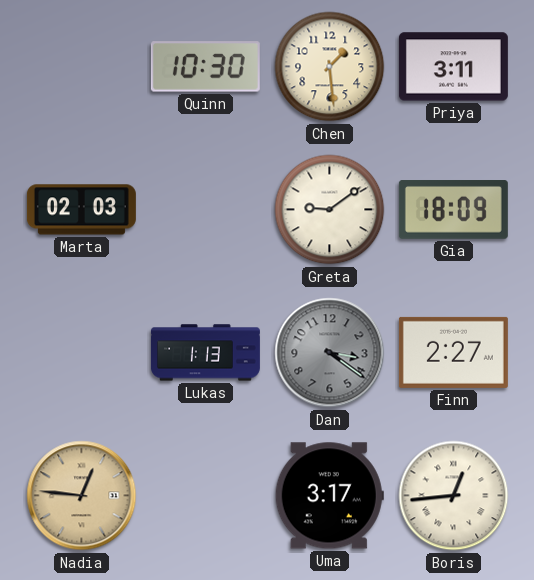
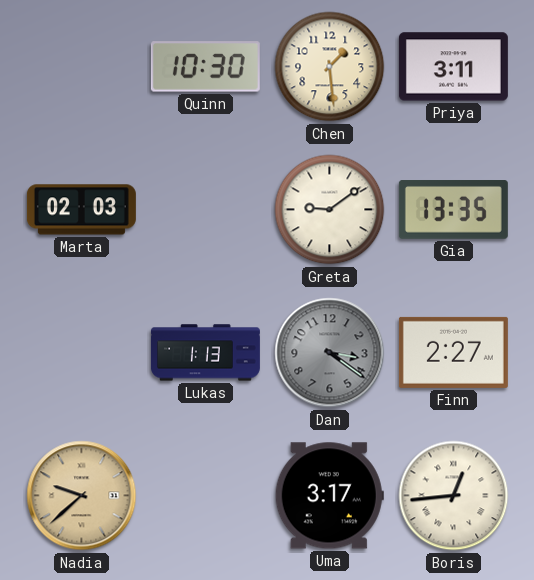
Gia: 18:09 -> 13:35 (453, 210)
Nadia: 12:46 -> 9:38 (82, 496)
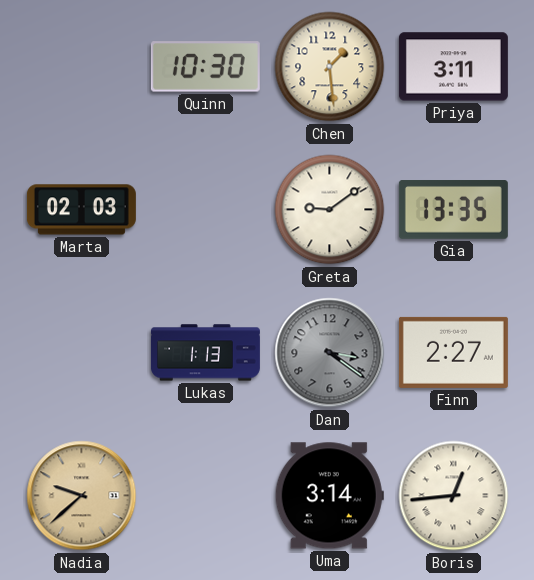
Uma: 3:17 -> 3:14 (329, 496)
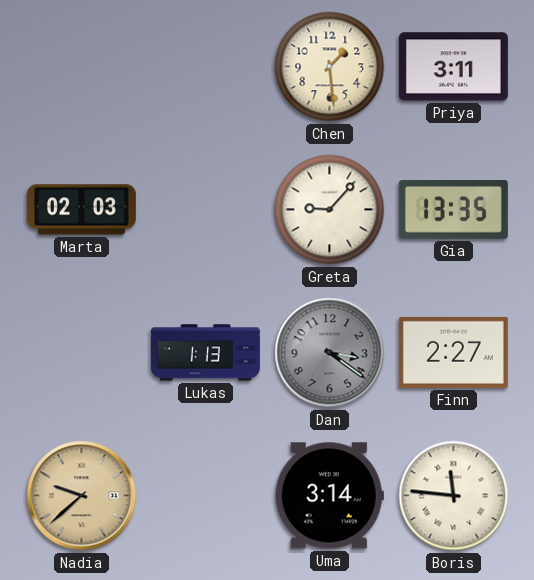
Quinn: 10:30 -> none (205, 67)
Greta: 9:09 -> 9:07 (330, 210)
Boris: 12:44 -> 11:46 (454, 496)
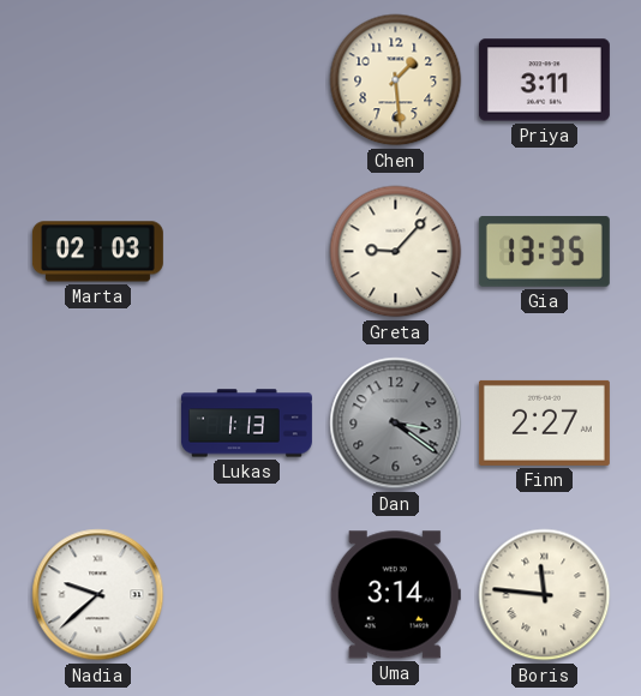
Nadia dial: champagne -> white (98, 595)
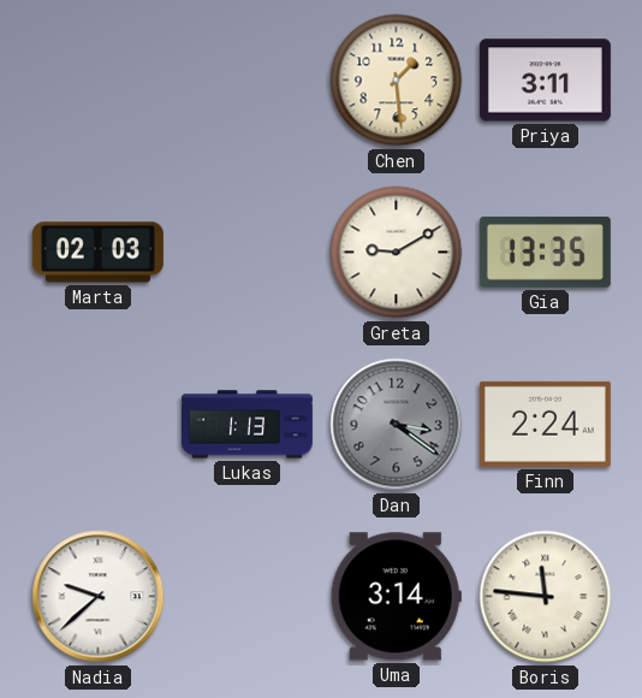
Greta: 9:07 -> 9:10 (397, 253)
Finn: 2:27 -> 2:24 (545, 424)
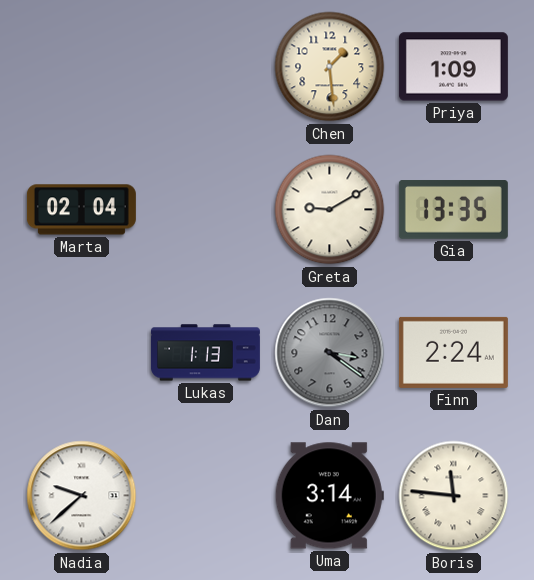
Priya: 3:11 -> 1:09 (453, 67)
Marta: 02:03 -> 02:04 (81, 210)
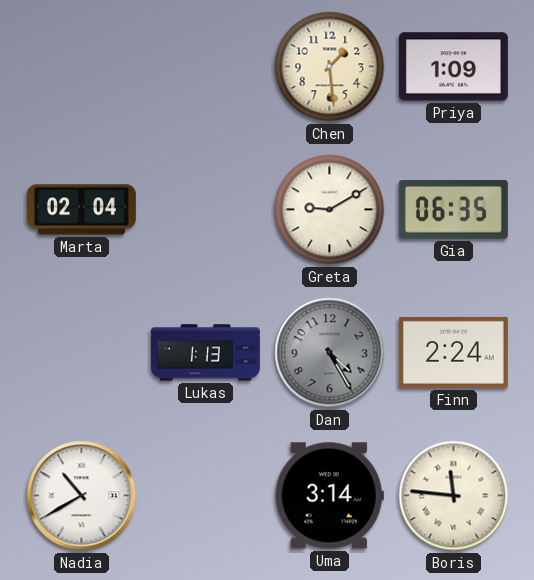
Gia: 13:35 -> 06:35 (453, 210)
Dan: 3:21 -> 4:25 (330, 353)
Nadia: 9:38 -> 10:40 (82, 496)
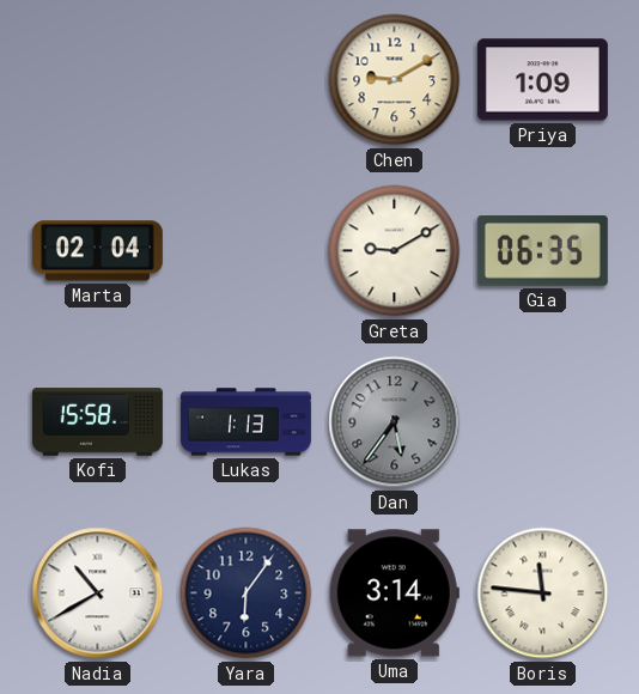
Chen: 1:29 -> 9:10 (395, 80)
Kofi: none -> 15:58 (97, 422)
Dan: 4:25 -> 5:36 (395, 422)
Finn: 2:24 -> none (453, 352)
Yara: none -> 6:06 (247, 593)
